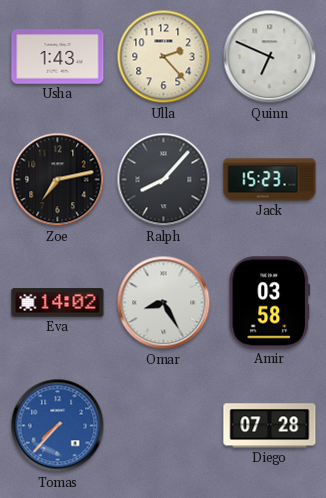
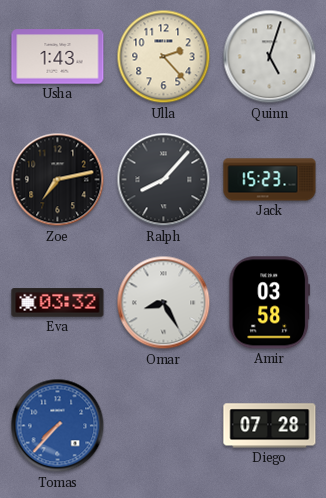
Quinn: 6:49 -> 5:03 (270, 57)
Eva: 14:02 -> 03:32 (58, 303)
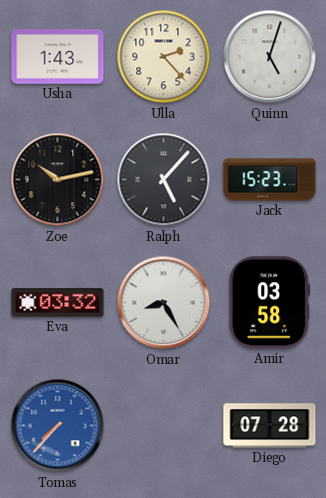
Zoe: 7:13 -> 10:13 (58, 180)
Ralph: 8:07 -> 5:07 (164, 180)
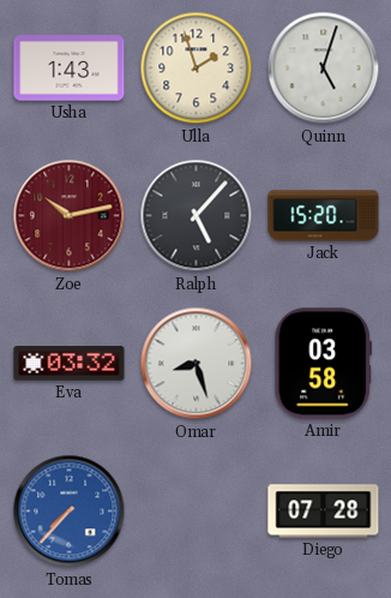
Ulla: 2:23 -> 1:57 (197, 68)
Zoe dial: black -> burgundy (70, 216)
Jack: 15:23 -> 15:20 (324, 216)
Omar: 8:25 -> 8:27 (197, 364)
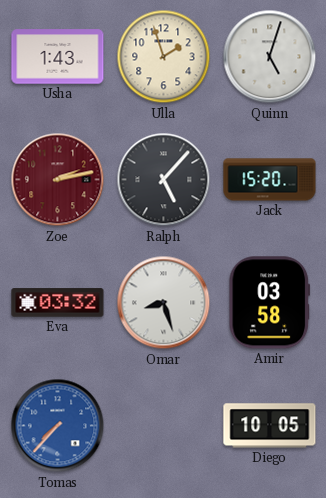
Zoe: 10:13 -> 2:13 (58, 180)
Diego: 07:28 -> 10:05 (270, 426)
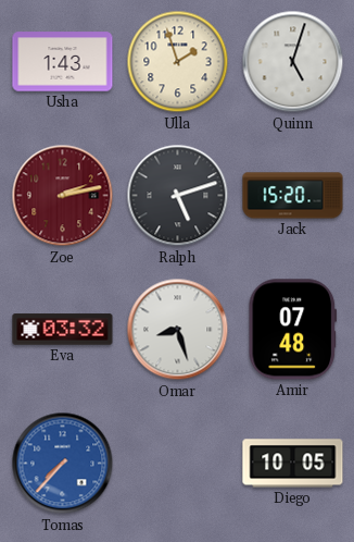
Ralph: 5:07 -> 5:12 (178, 196)
Amir: 03:58 -> 07:48 (292, 330)
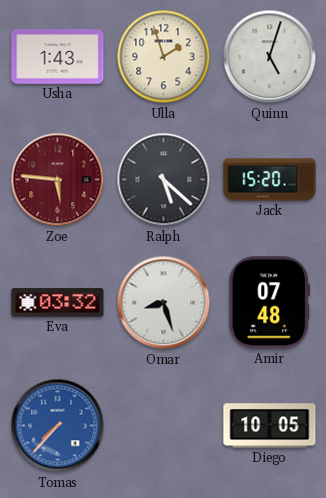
Zoe: 2:13 -> 5:46 (58, 180)
Ralph: 5:12 -> 5:22 (164, 180)
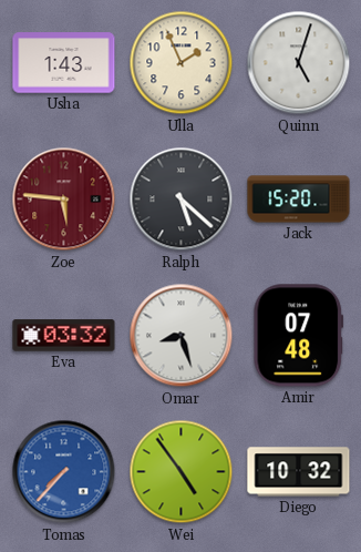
Ulla: 1:57 -> 1:56 (182, 63)
Wei: none -> 4:54 (182, 472)
Diego: 10:05 -> 10:32 (299, 472)
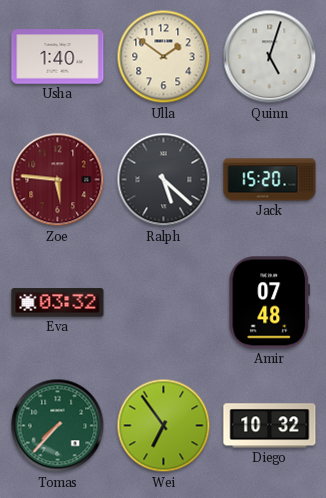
Usha: 1:43 -> 1:40 (58, 57)
Ulla: 1:56 -> 1:51 (164, 57)
Omar: 8:27 -> none (182, 336)
Tomas dial: blue -> green (58, 426)
Wei: 4:54 -> 6:54 (164, 426)
